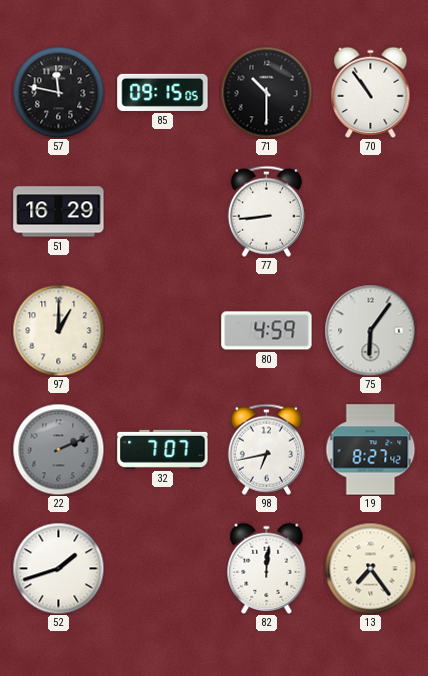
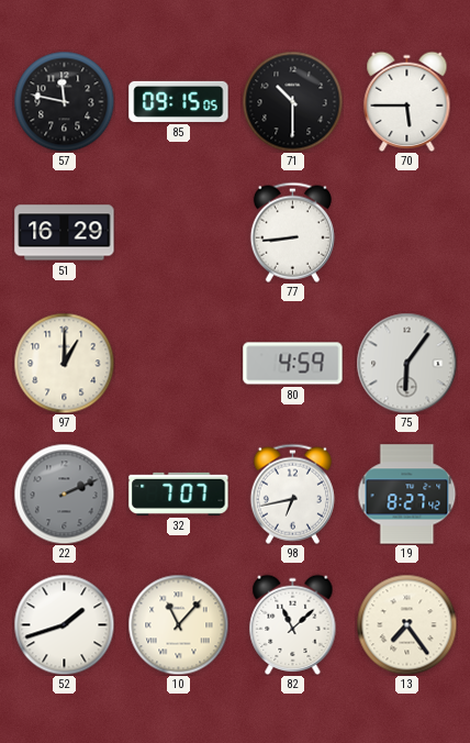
70: 10:54 -> 5:45 (407, 101)
10: none -> 11:07 (178, 624)
82: 12:01 -> 11:08 (293, 624)
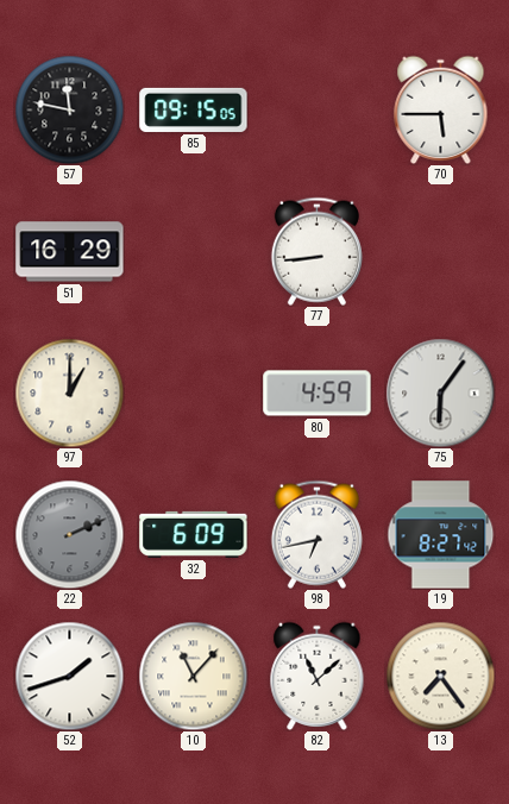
71: 10:30 -> none (292, 101)
32: 7:07 -> 6:09 (194, 534)
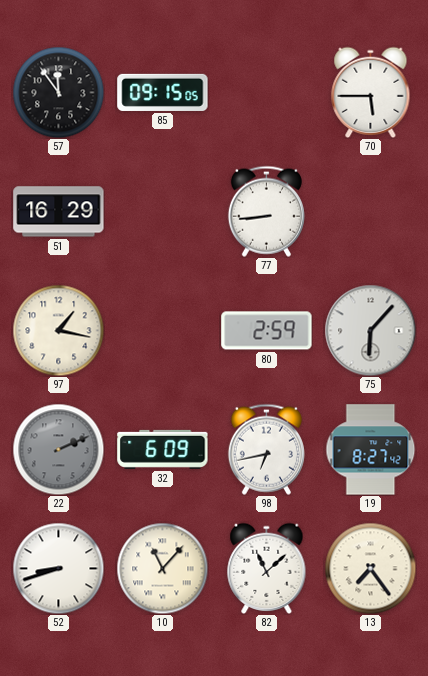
57: 11:47 -> 11:54 (58, 92)
97: 1:00 -> 1:17 (58, 330)
80: 4:59 -> 2:59 (267, 331)
75: 6:06 -> 6:07 (370, 330)
52: 1:42 -> 8:42 (58, 568)
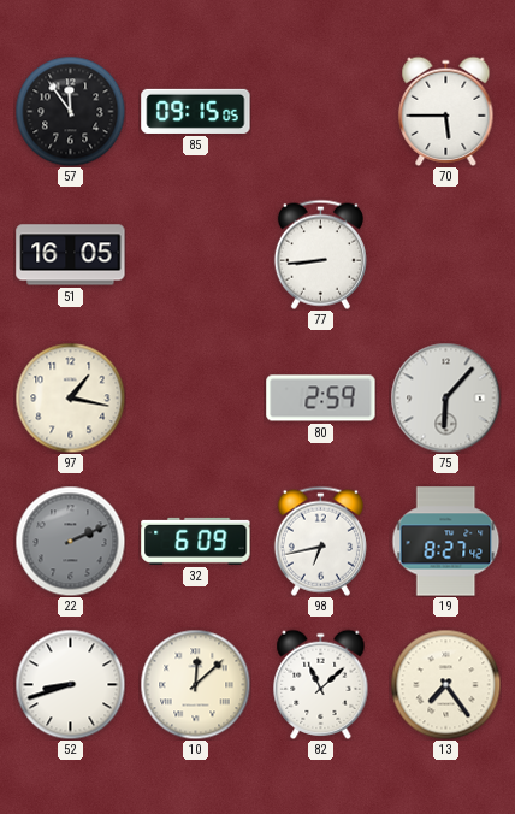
51: 16:29 -> 16:05 (71, 255)
10: 11:07 -> 12:08 (195, 684)
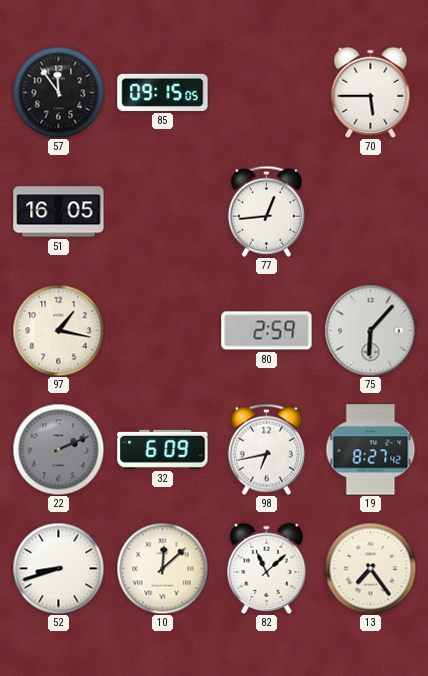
77: 8:44 -> 12:44 (266, 211)
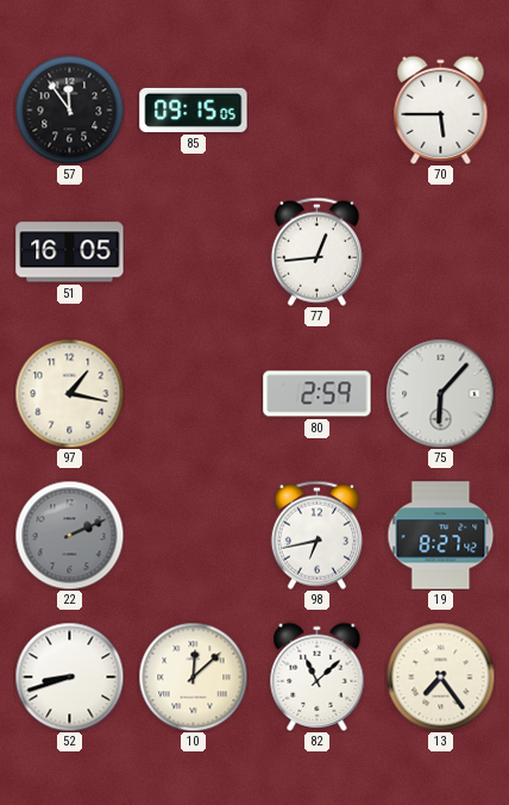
32: 6:09 -> none (163, 449)
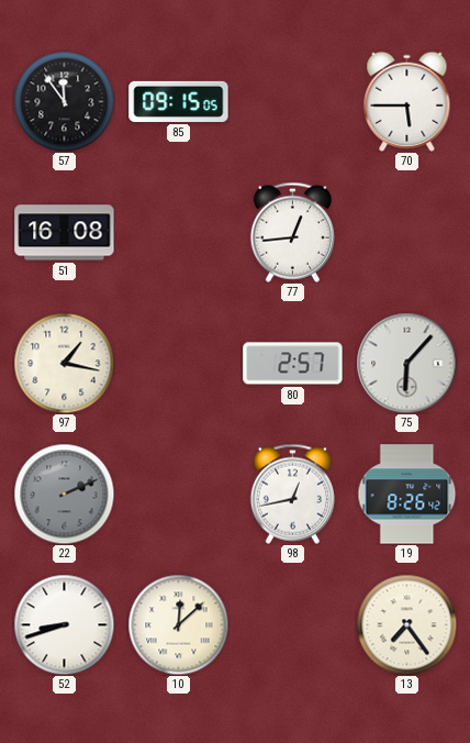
51: 16:05 -> 16:08 (65, 233)
80: 2:59 -> 2:57 (293, 364)
98: 6:43 -> 12:43 (292, 494)
19: 8:27 -> 8:26 (407, 495)
82: 11:08 -> none (318, 676)
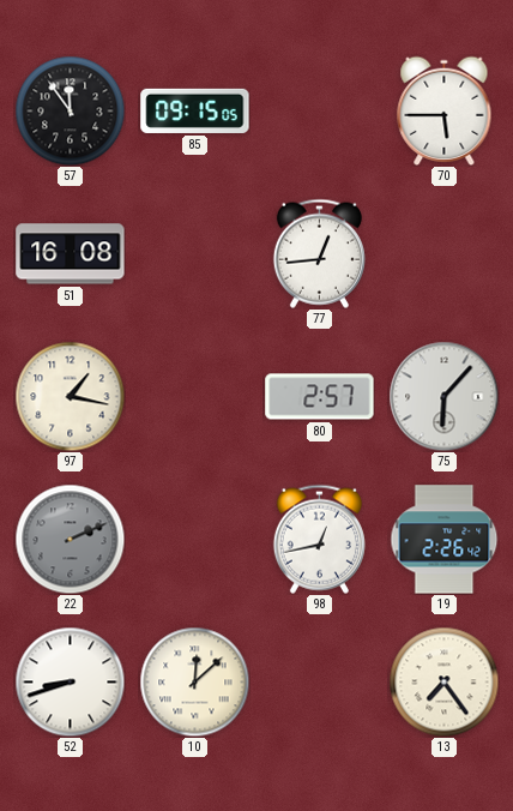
19: 8:26 -> 2:26 (445, 540)
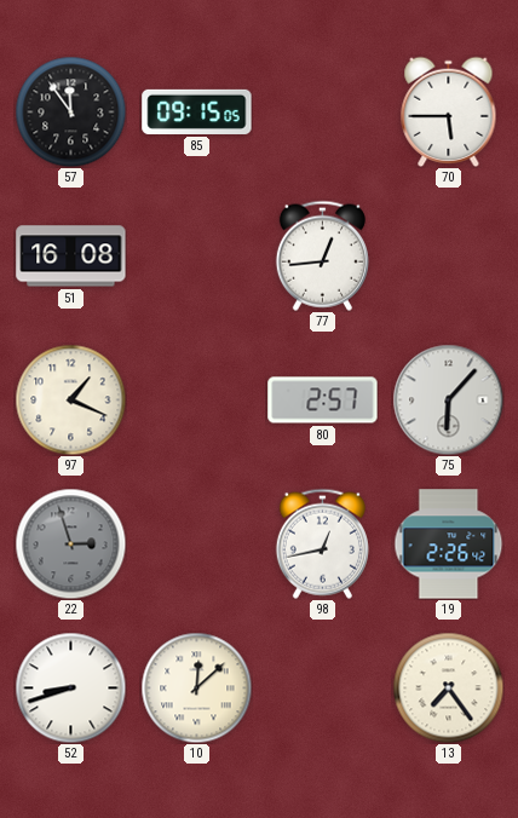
97: 1:17 -> 1:19 (70, 399)
22: 2:11 -> 2:57 (70, 543)
